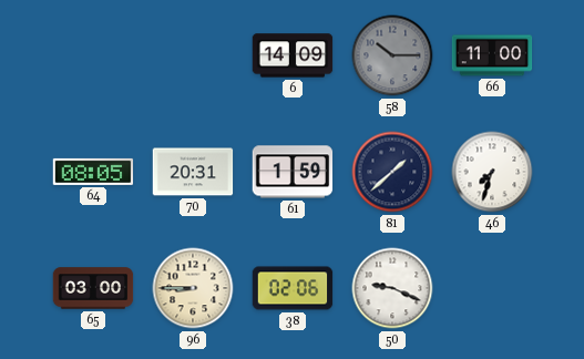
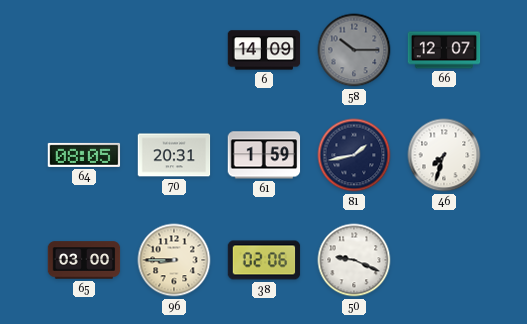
66: 11:00 -> 12:07 (444, 50)
81: 1:38 -> 1:43 (354, 155)
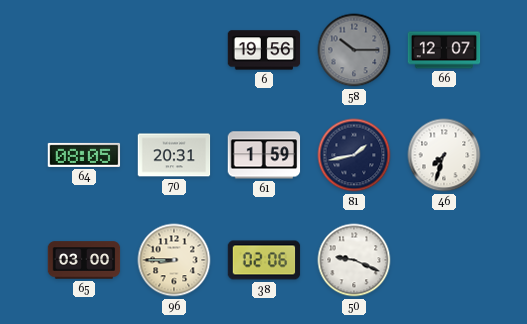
6: 14:09 -> 19:56 (264, 50)
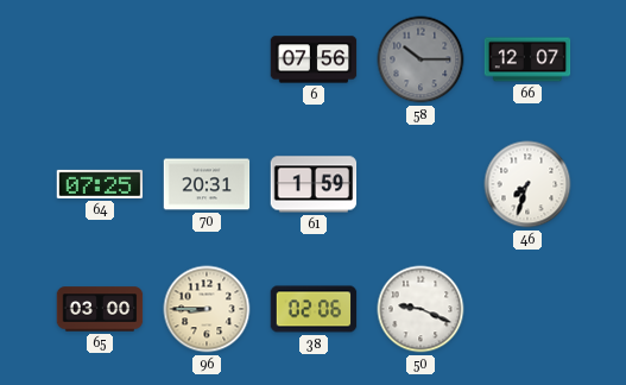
6: 19:56 -> 07:56 (314, 59)
64: 08:05 -> 07:25 (100, 184)
81: 1:43 -> none (354, 155)
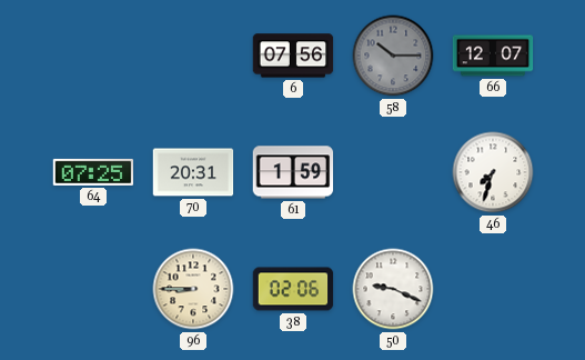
65: 03:00 -> none (100, 309)
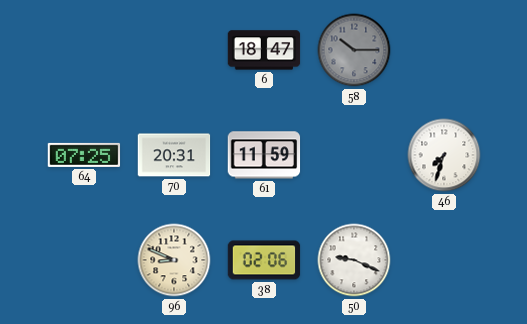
6: 07:56 -> 18:47 (264, 50)
66: 12:07 -> none (493, 56)
61: 1:59 -> 11:59 (264, 155)
96: 8:45 -> 8:49 (174, 260)
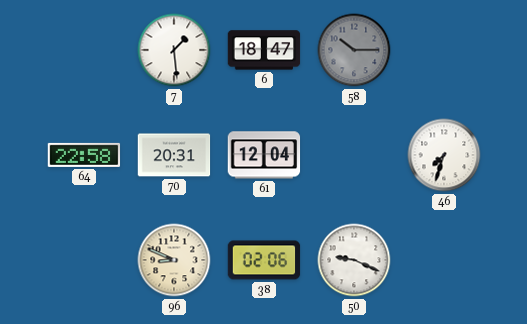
7: none -> 1:29 (174, 50)
64: 07:25 -> 22:58 (84, 155)
61: 11:59 -> 12:04 (264, 155)
